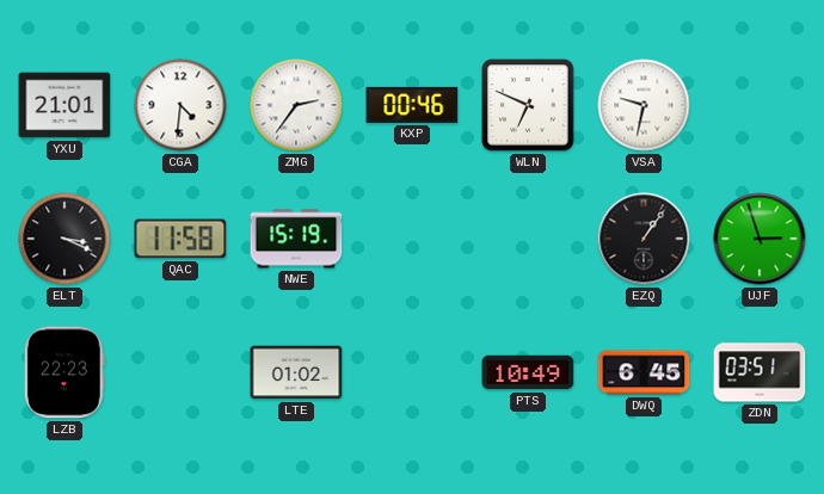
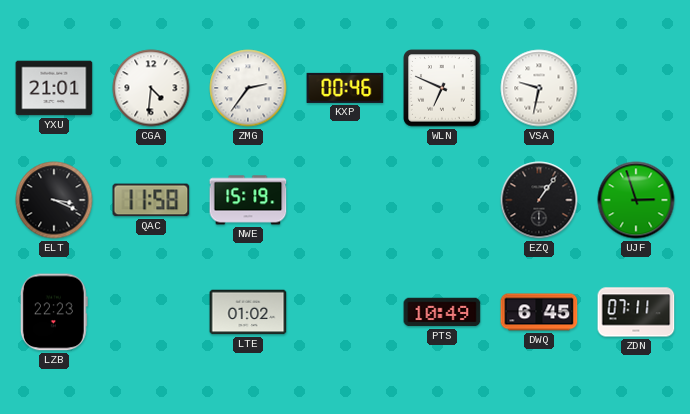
ZDN: 03:51 -> 07:11 (636, 312)
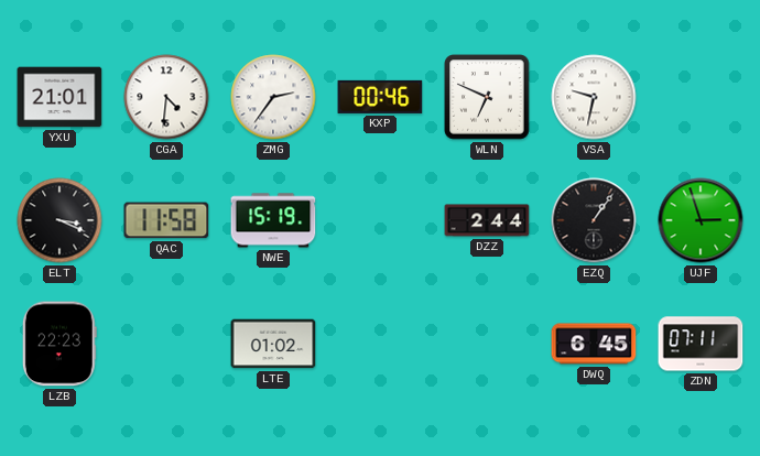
DZZ: none -> 2:44 (487, 220)
PTS: 10:49 -> none (442, 312)
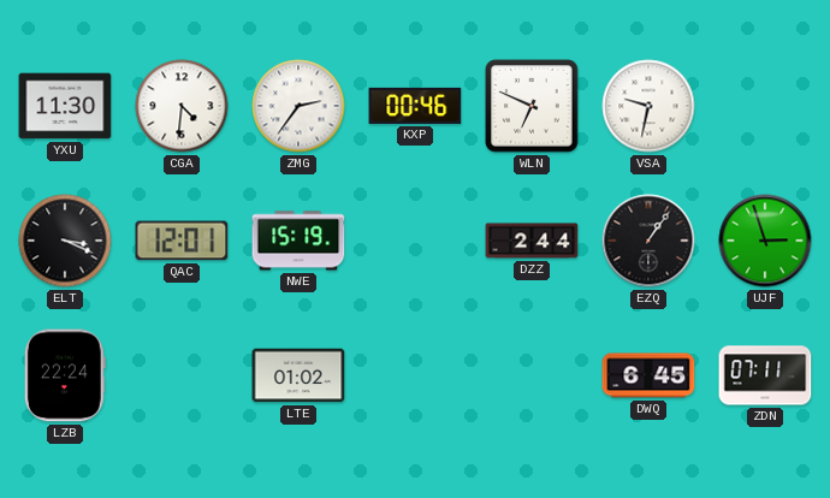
YXU: 21:01 -> 11:30 (65, 106)
QAC: 11:58 -> 12:01 (182, 241)
LZB: 22:23 -> 22:24 (65, 375)
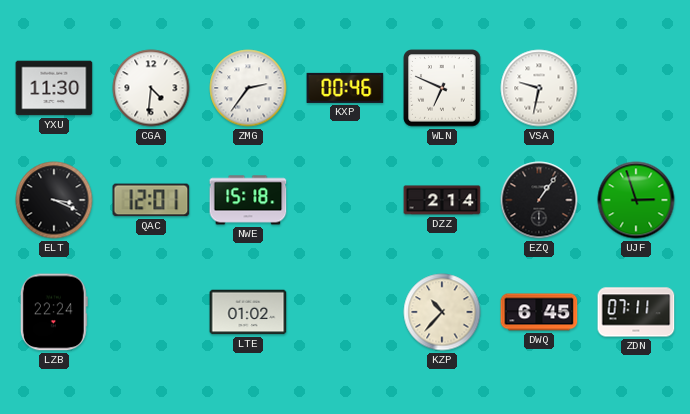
NWE: 15:19 -> 15:18 (248, 200)
DZZ: 2:44 -> 2:14 (442, 200)
KZP: none -> 10:37 (442, 312)
